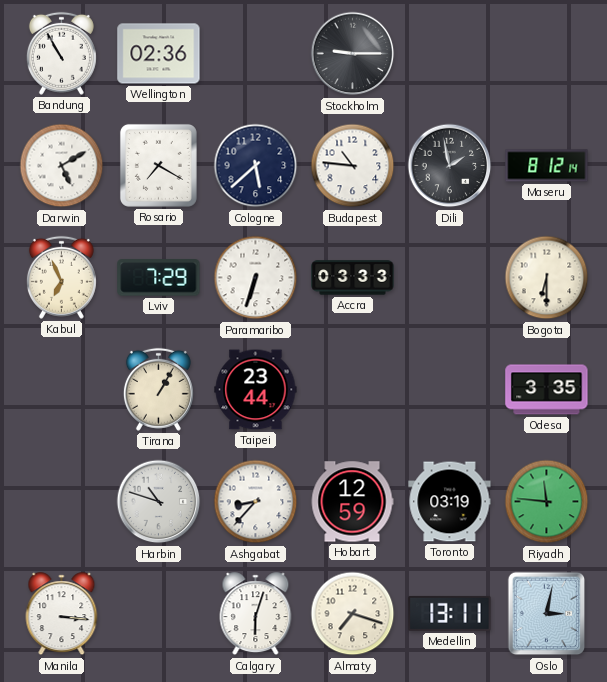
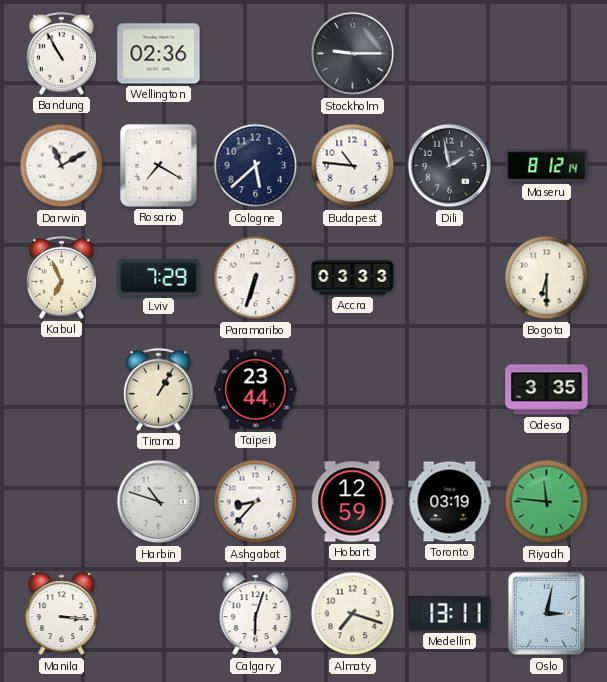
Darwin: 5:10 -> 11:10 (62, 166)
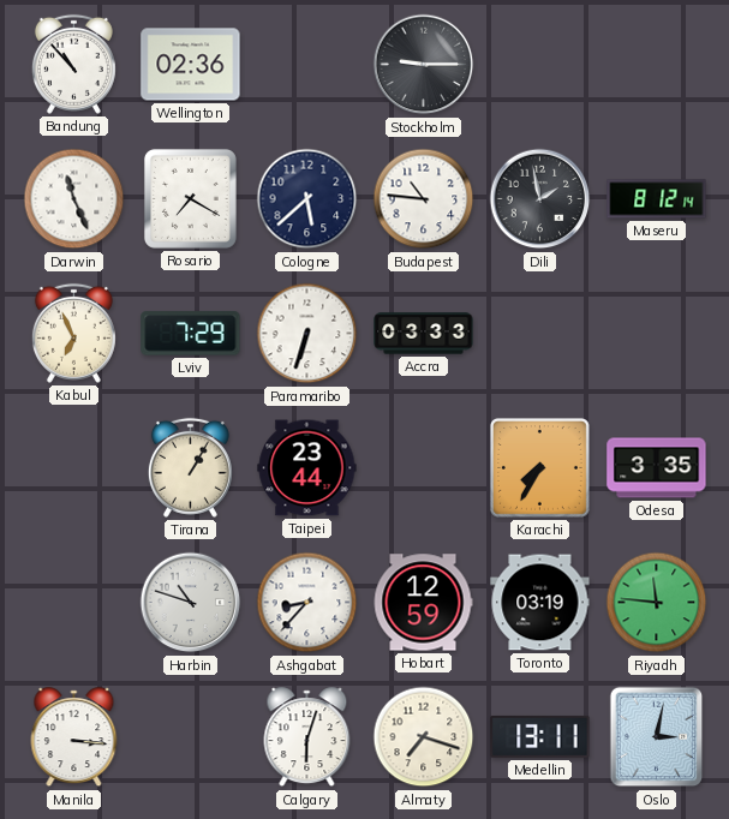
Bandung: 10:55 -> 10:53 (73, 64)
Darwin: 11:10 -> 11:26 (74, 199)
Bogota: 6:30 -> none (547, 278)
Karachi: none -> 7:35 (539, 467)
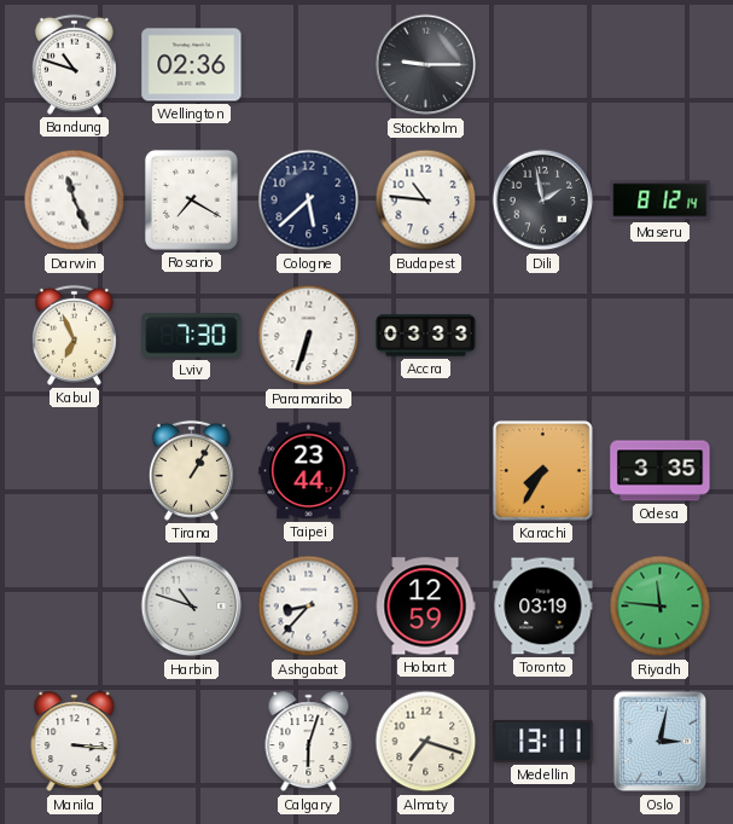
Bandung: 10:53 -> 10:48 (74, 64)
Lviv: 7:29 -> 7:30 (192, 336)
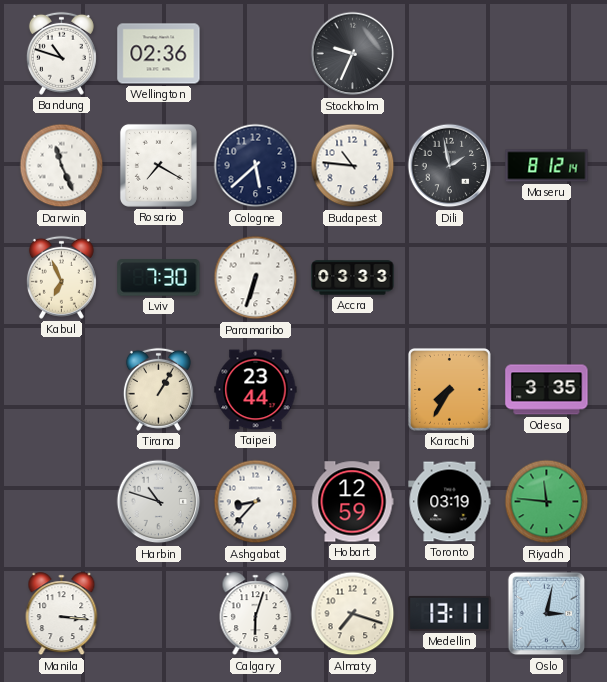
Stockholm: 9:15 -> 9:34 (353, 54)
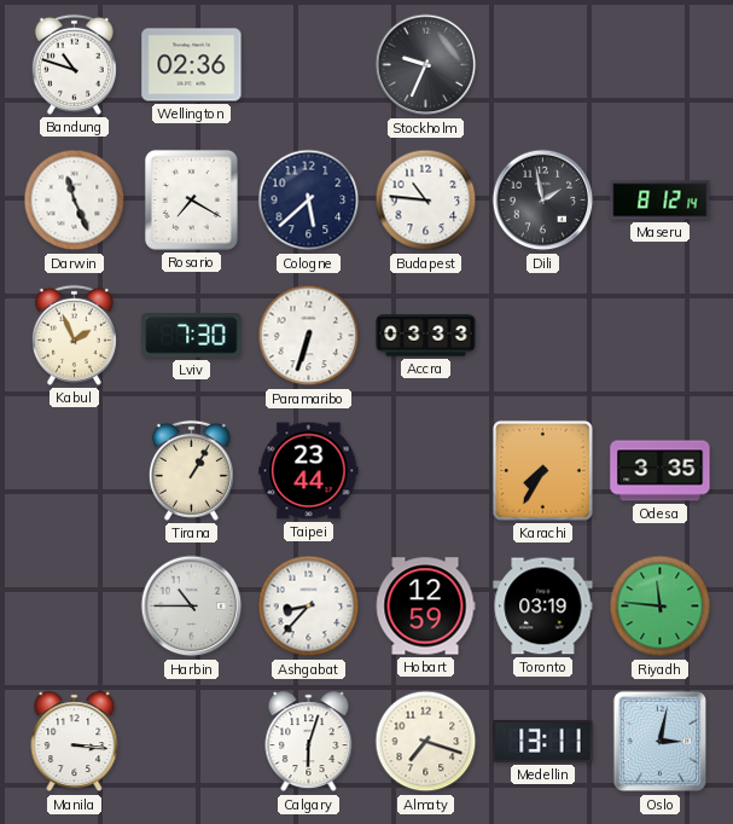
Kabul: 6:56 -> 1:56 (74, 335)
Harbin: 10:48 -> 10:45 (192, 607)
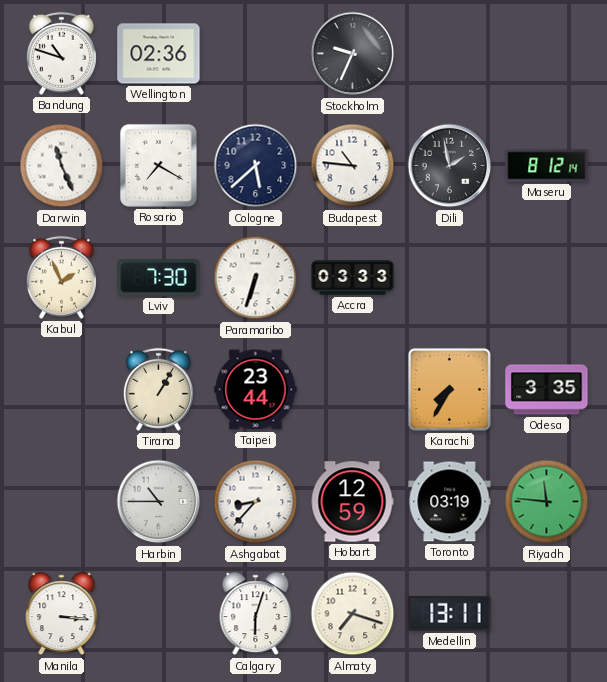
Oslo: 3:02 -> none (661, 742)
